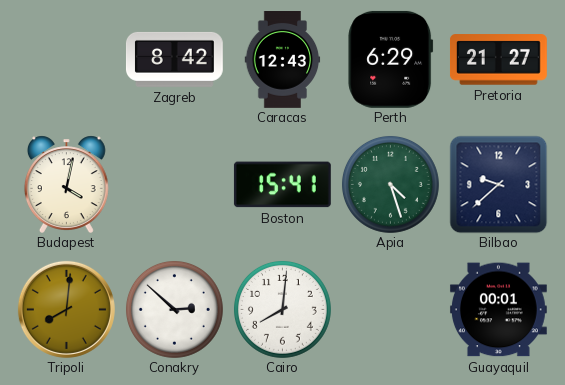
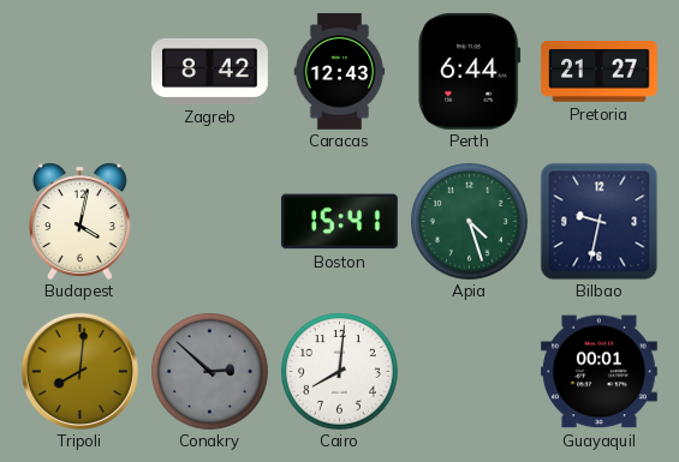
Perth: 6:29 -> 6:44 (470, 71)
Bilbao: 9:38 -> 9:32 (598, 221)
Conakry dial: white -> grey (209, 371)
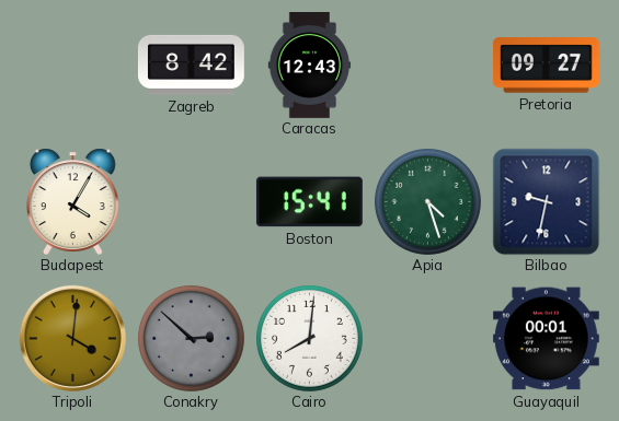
Perth: 6:44 -> none (470, 71)
Pretoria: 21:27 -> 09:27 (546, 66)
Budapest: 4:02 -> 4:05 (72, 201)
Tripoli: 8:01 -> 4:01 (72, 338)
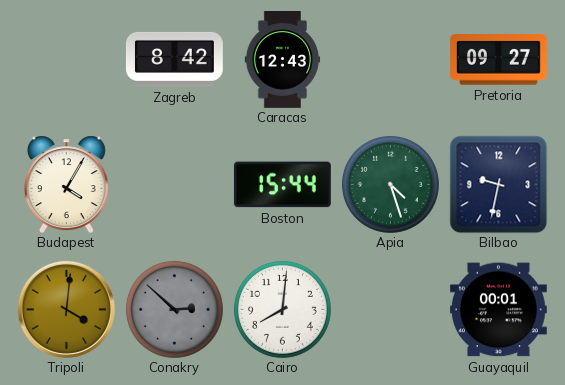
Boston: 15:41 -> 15:44 (282, 185)
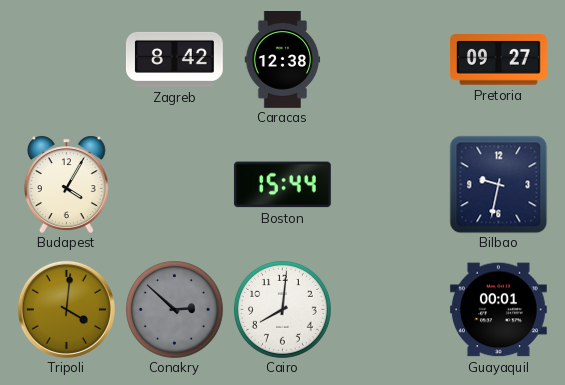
Caracas: 12:43 -> 12:38 (283, 60)
Apia: 4:27 -> none (390, 184)
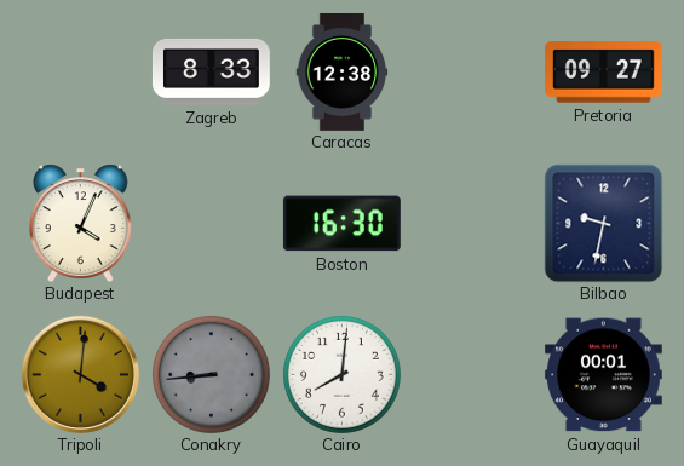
Zagreb: 8:42 -> 8:33 (211, 71)
Budapest: 4:05 -> 4:04 (80, 223)
Boston: 15:44 -> 16:30 (341, 224)
Conakry: 2:52 -> 8:44 (211, 374)
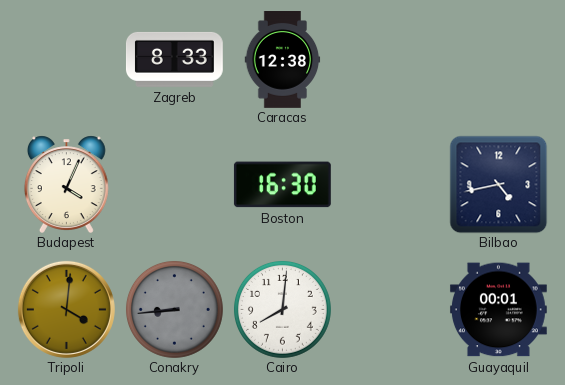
Pretoria: 09:27 -> none (603, 73)
Bilbao: 9:32 -> 4:43 (498, 184)
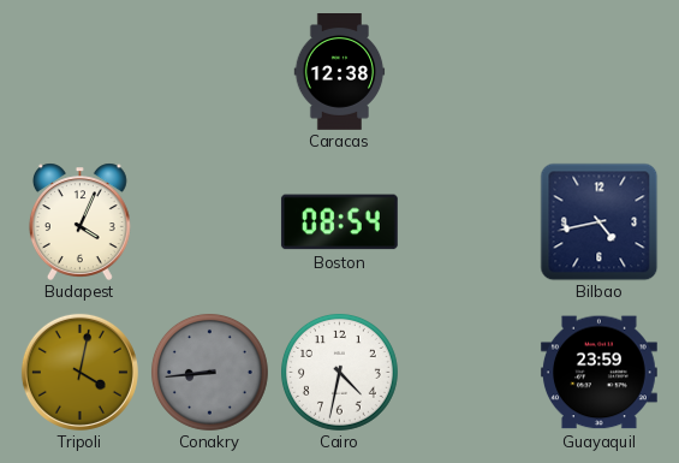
Zagreb: 8:33 -> none (174, 59)
Boston: 16:30 -> 08:54 (339, 222)
Tripoli: 4:01 -> 4:02 (79, 372)
Cairo: 8:01 -> 4:32 (339, 372)
Guayaquil: 00:01 -> 23:59 (598, 373)
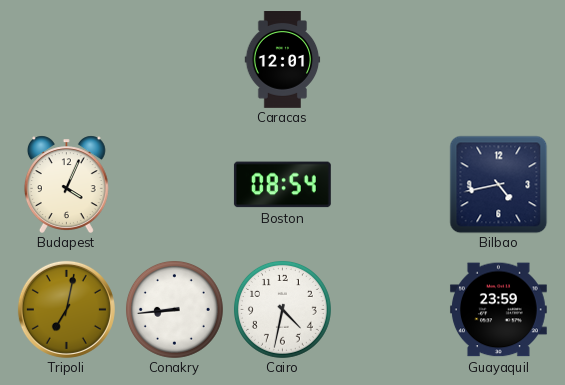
Caracas: 12:38 -> 12:01 (283, 60)
Tripoli: 4:02 -> 7:02 (66, 309)
Conakry dial: grey -> white (174, 309)
